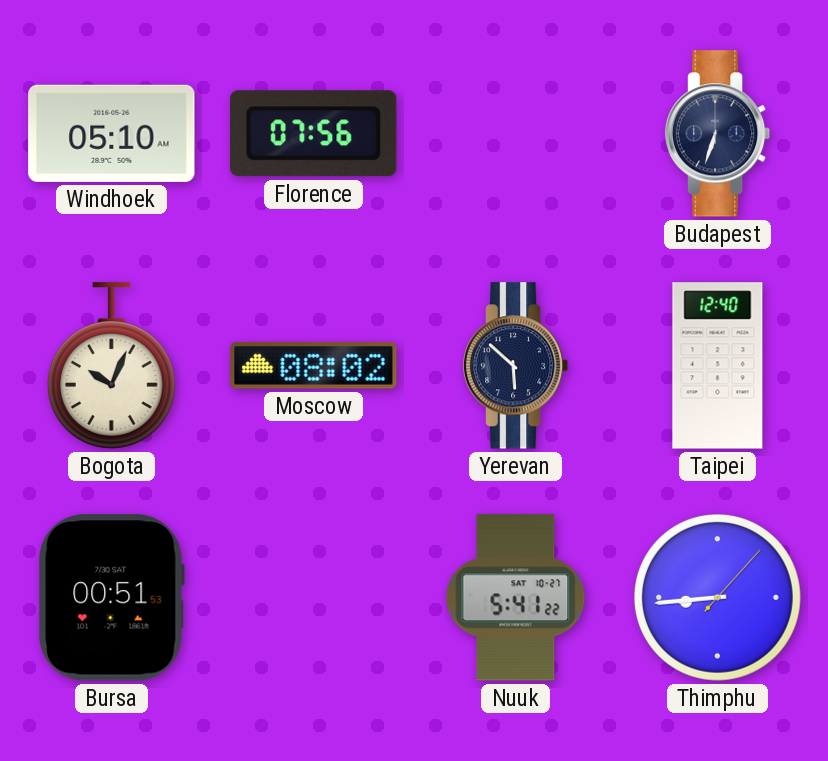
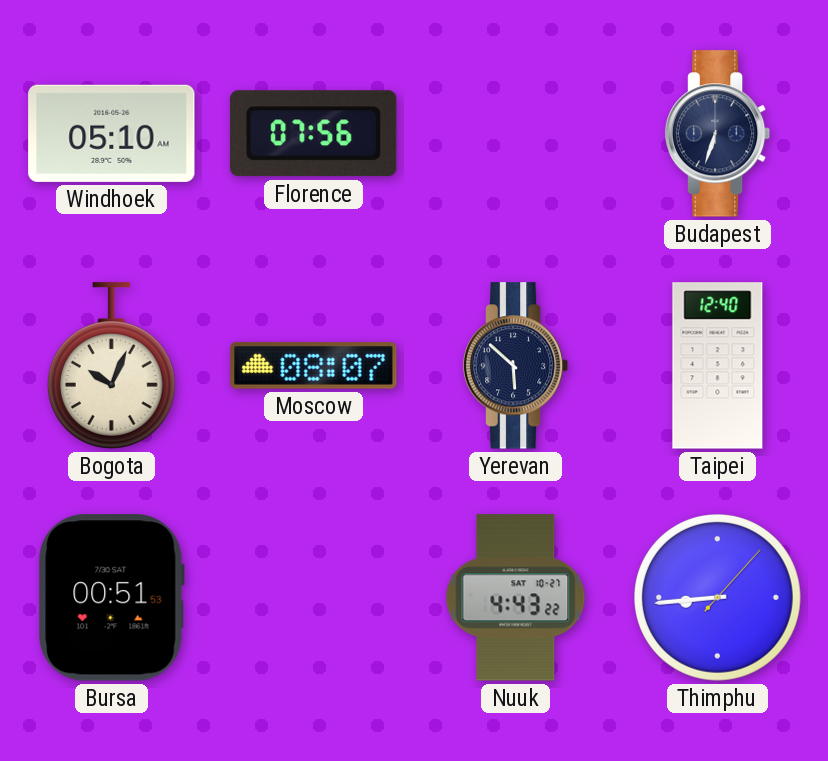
Moscow: 08:02 -> 08:07 (314, 366)
Nuuk: 5:41 -> 4:43 (516, 598)
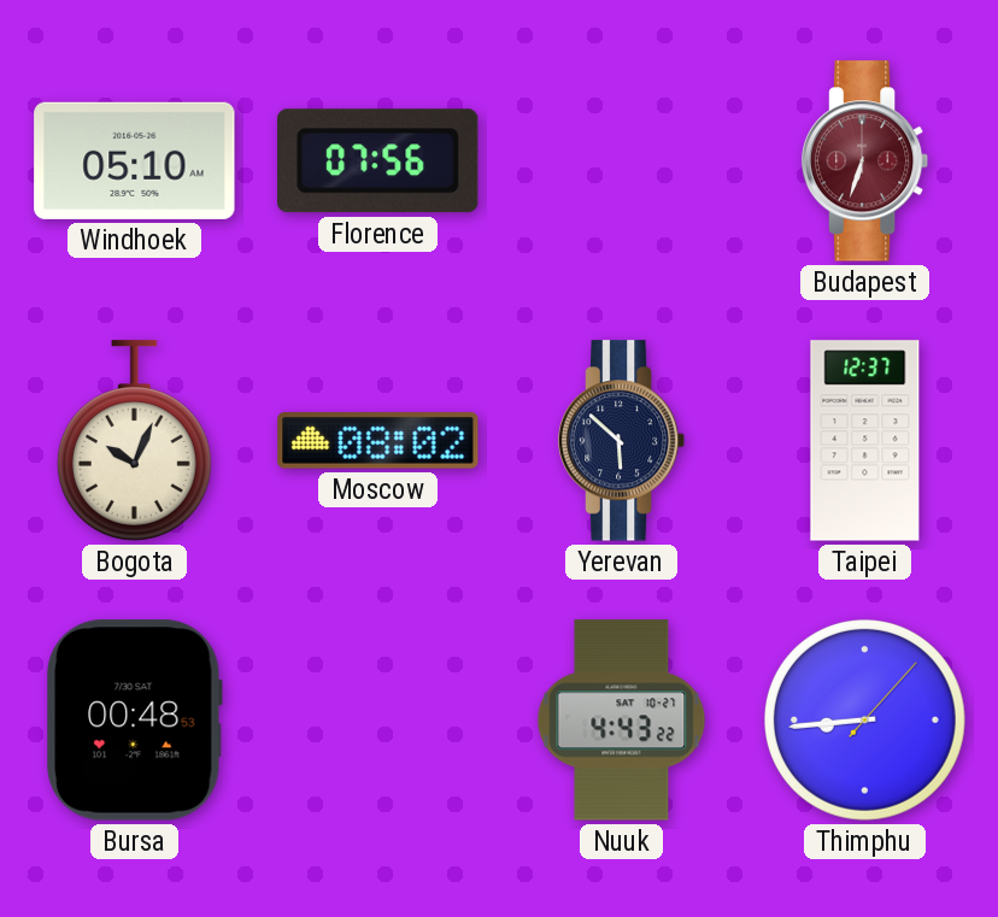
Budapest dial: navy -> burgundy (865, 161)
Moscow: 08:07 -> 08:02 (378, 441)
Taipei: 12:40 -> 12:37 (865, 441)
Bursa: 00:51 -> 00:48 (134, 721)
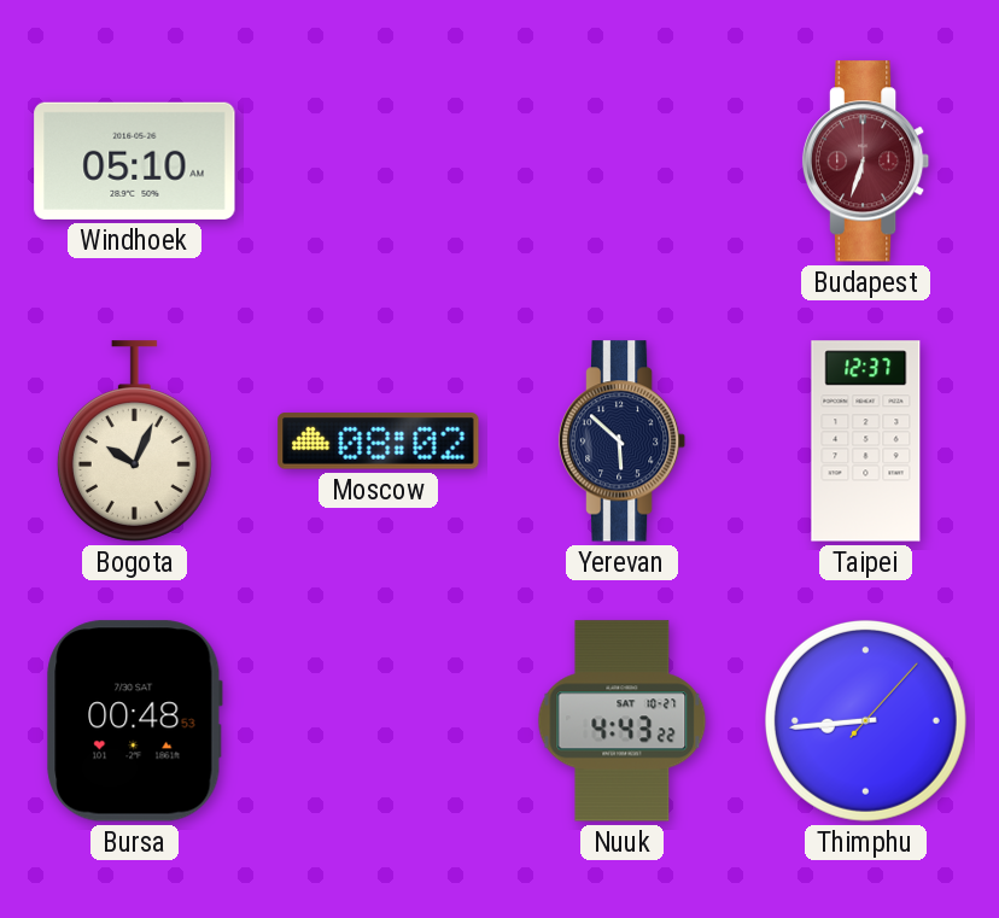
Florence: 07:56 -> none (377, 161)
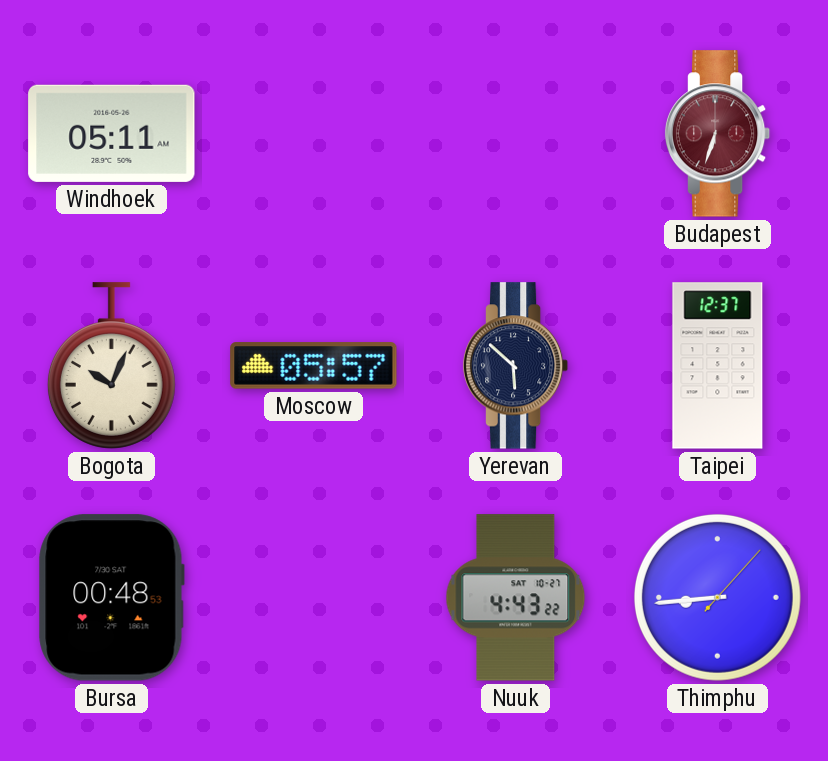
Windhoek: 05:10 -> 05:11 (112, 133)
Moscow: 08:02 -> 05:57 (314, 366)
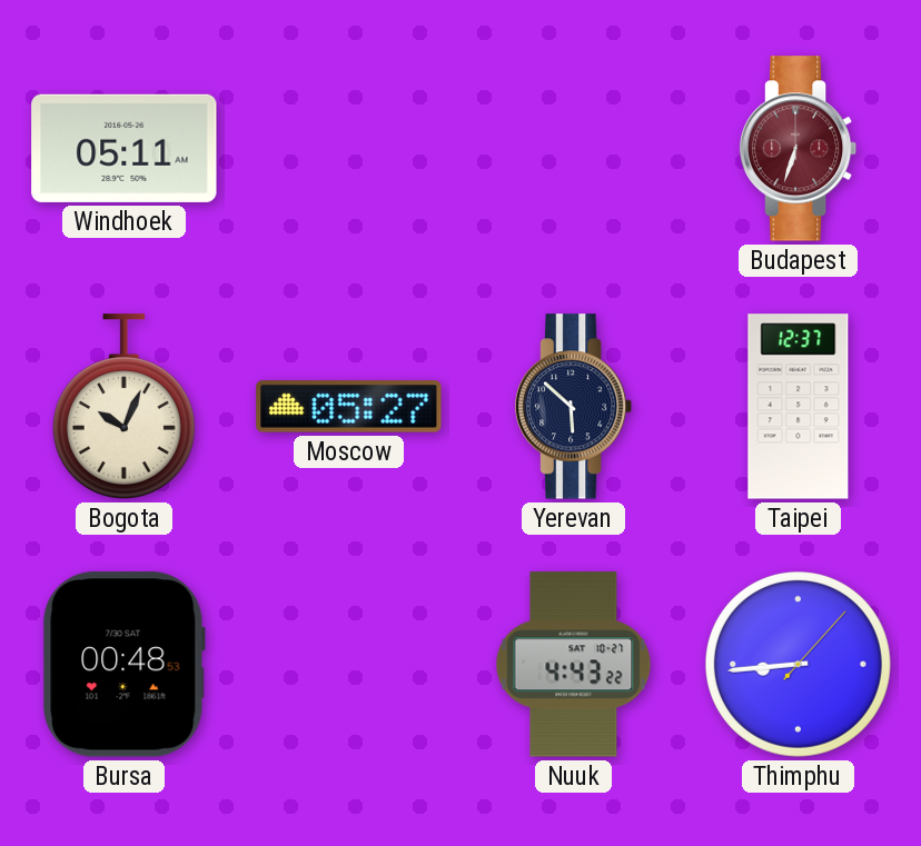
Moscow: 05:57 -> 05:27 (349, 407)
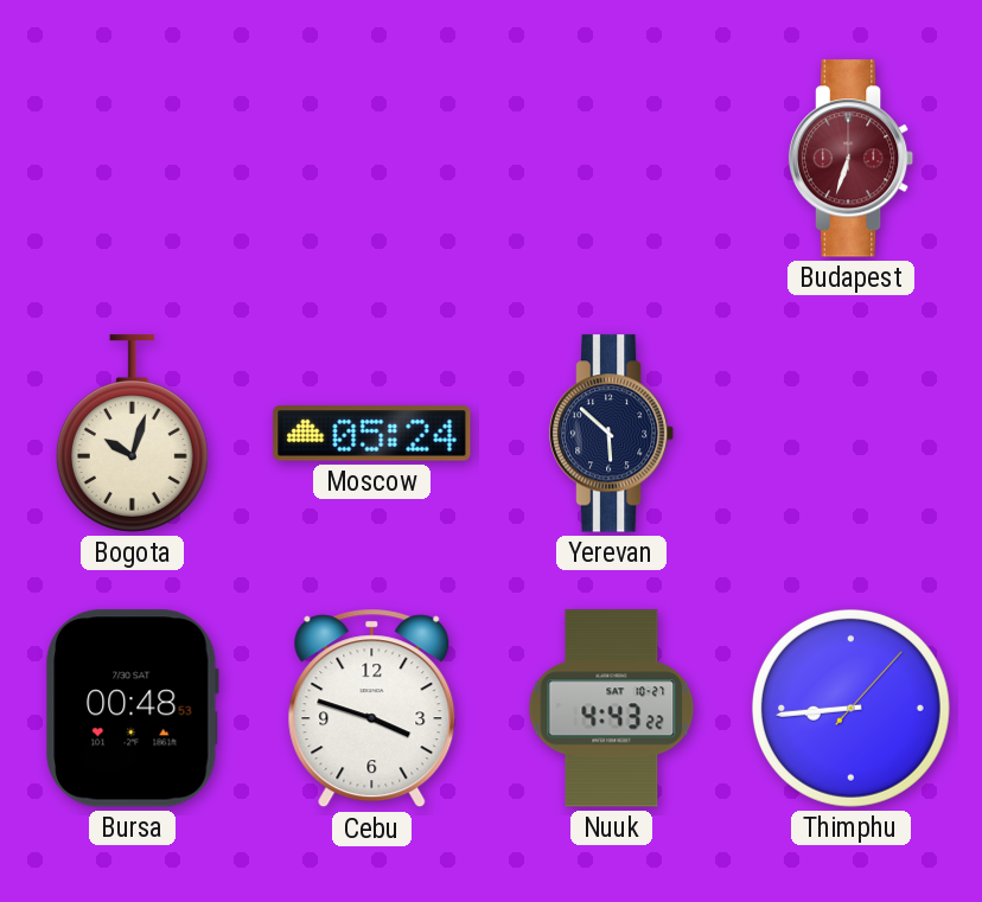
Windhoek: 05:11 -> none (125, 148)
Bogota: 10:04 -> 10:03 (132, 434)
Moscow: 05:27 -> 05:24 (372, 434)
Taipei: 12:37 -> none (799, 407)
Cebu: none -> 3:48 (372, 709)
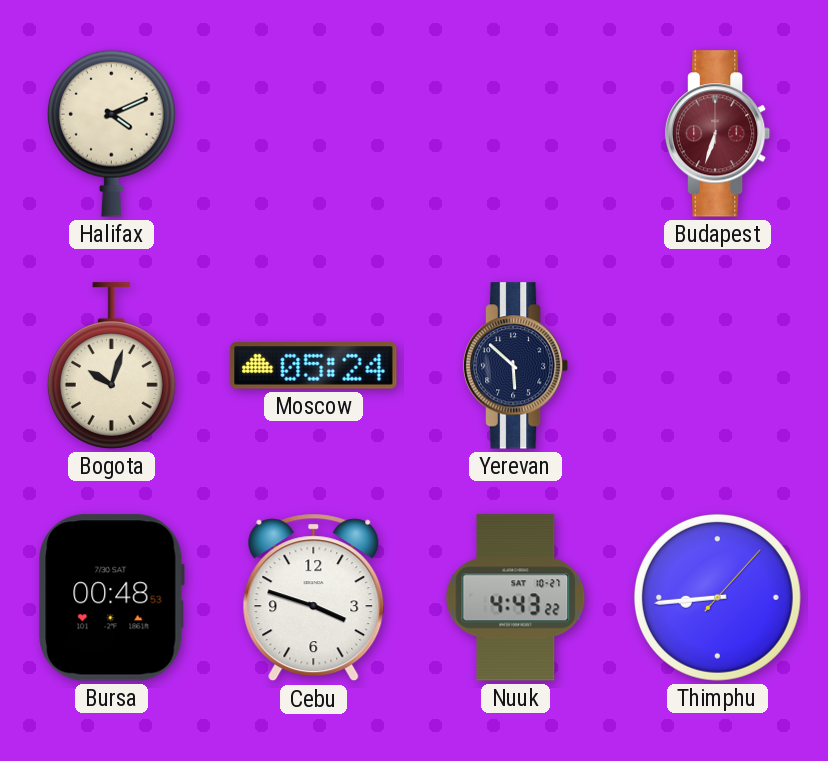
Halifax: none -> 4:11 (111, 133)
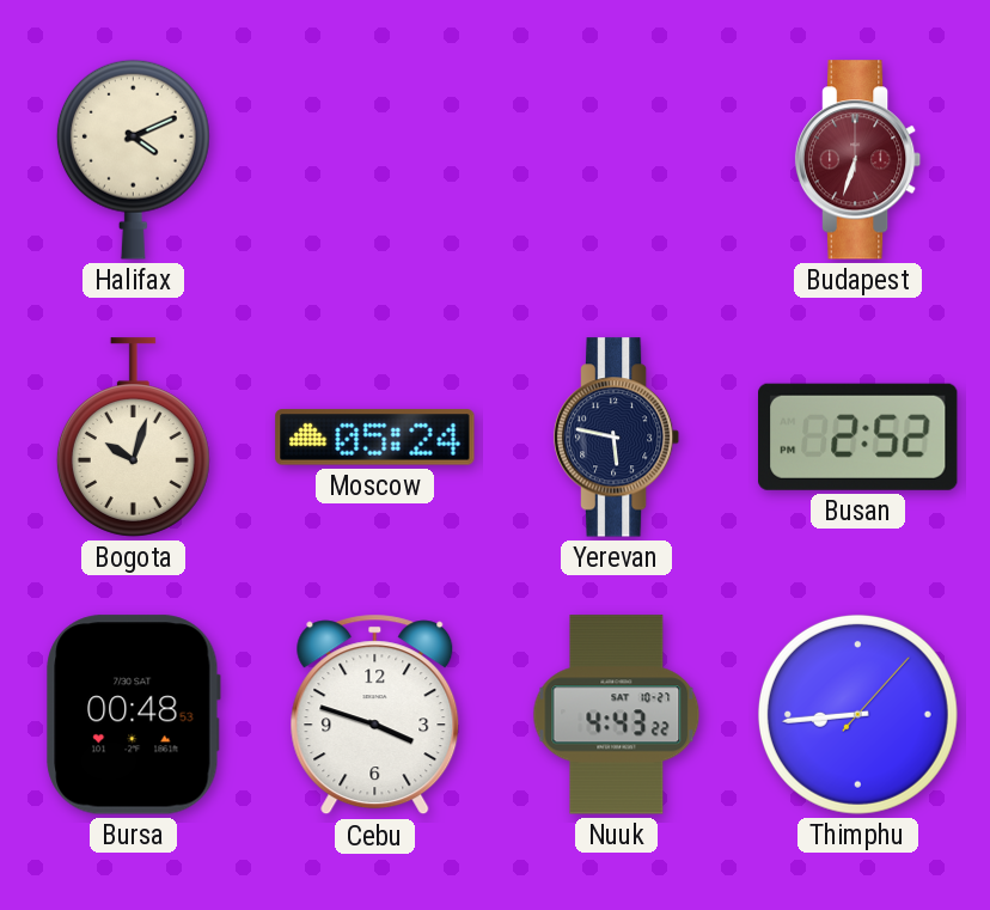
Yerevan: 5:52 -> 5:47 (617, 438)
Busan: none -> 2:52 (858, 436)
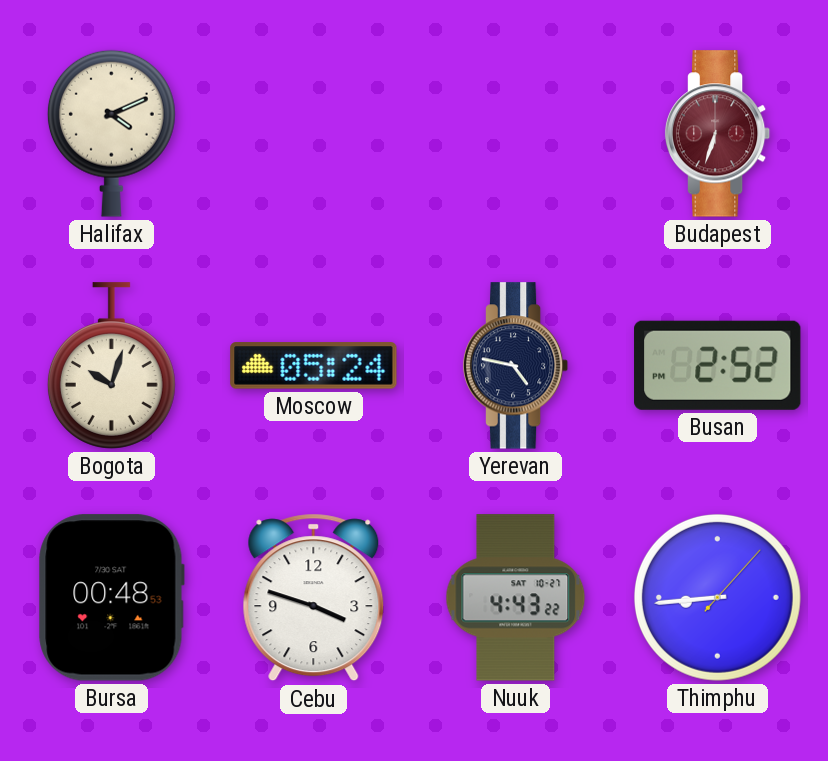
Yerevan: 5:47 -> 4:47 (516, 366)
